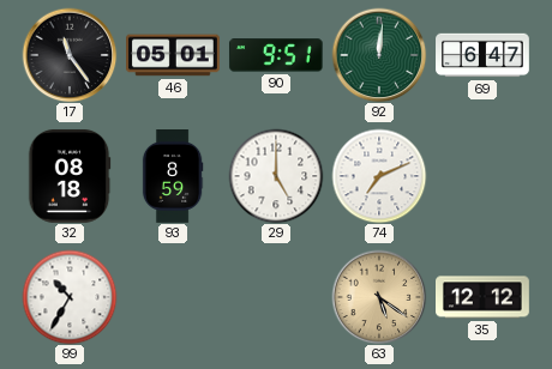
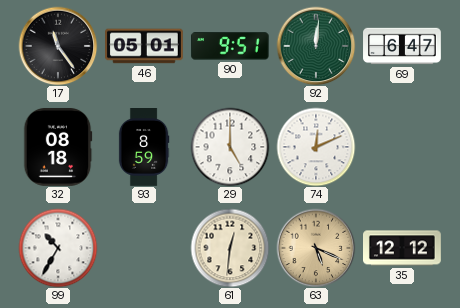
74: 7:11 -> 12:11 (316, 147)
61: none -> 12:31 (230, 248)
63: 5:21 -> 5:19 (316, 248)
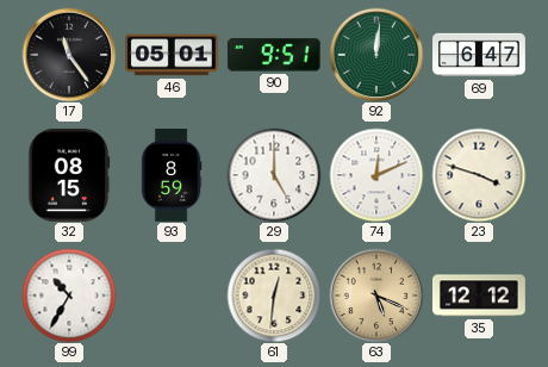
32: 08:18 -> 08:15 (69, 175)
23: none -> 3:48 (479, 175)
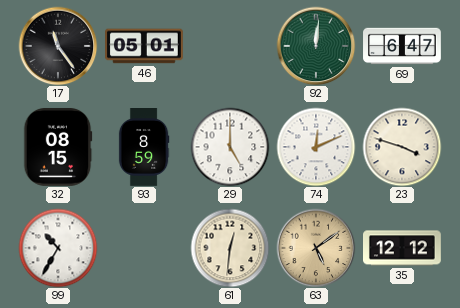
90: 9:51 -> none (274, 55)
63: 5:19 -> 5:09 (316, 248)
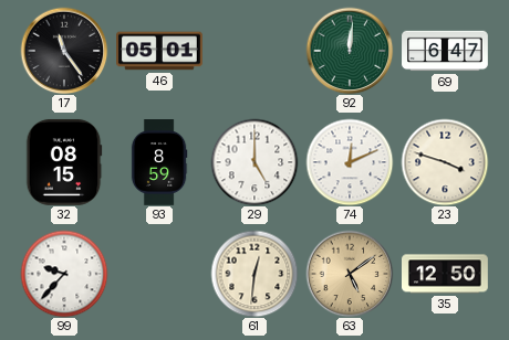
99: 10:35 -> 9:37 (64, 274)
35: 12:12 -> 12:50 (446, 274)
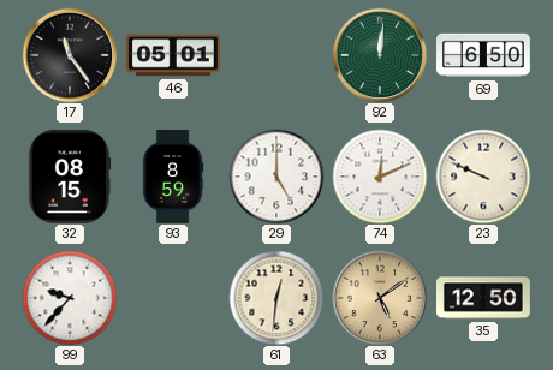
69: 6:47 -> 6:50 (483, 55)
23: 3:48 -> 9:49 (483, 177)
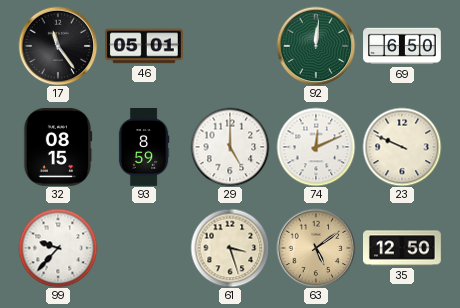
61: 12:31 -> 3:27 (230, 248)
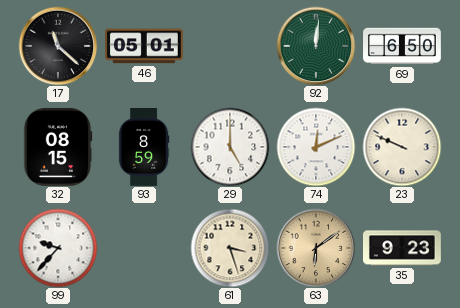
17: 11:24 -> 11:22 (58, 46)
63: 5:09 -> 6:09 (316, 248)
35: 12:50 -> 9:23 (403, 248)
